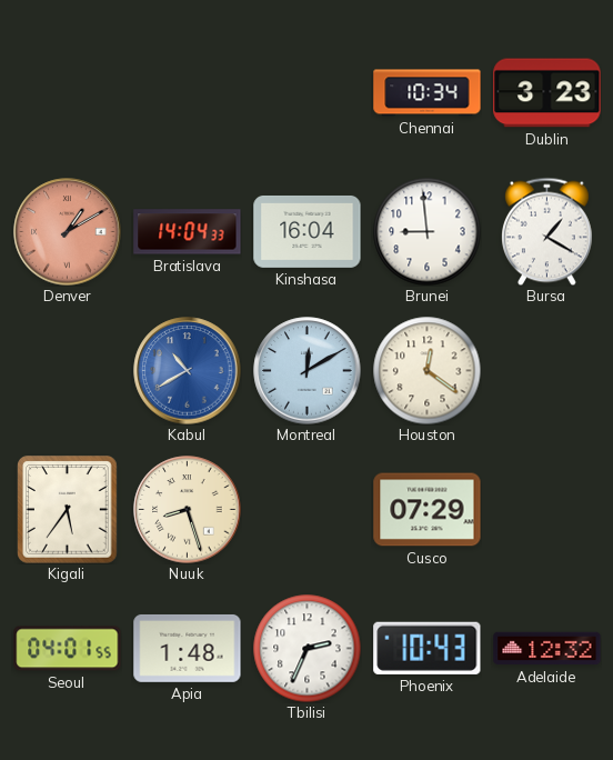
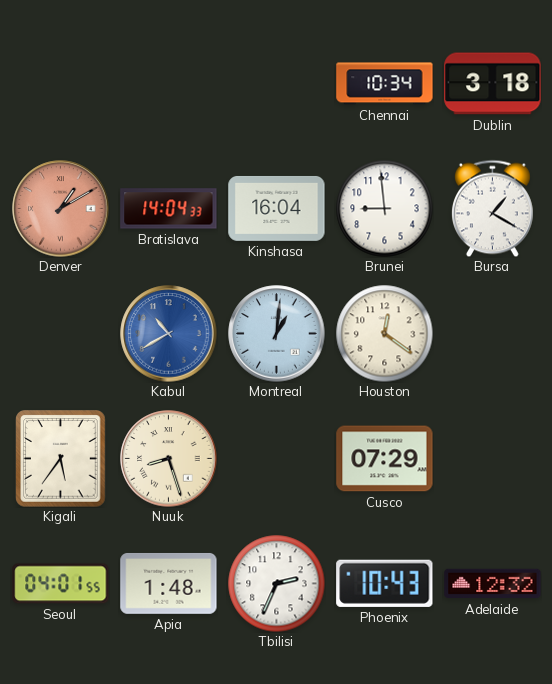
Dublin: 3:23 -> 3:18 (493, 84)
Montreal: 12:10 -> 1:01 (277, 334)
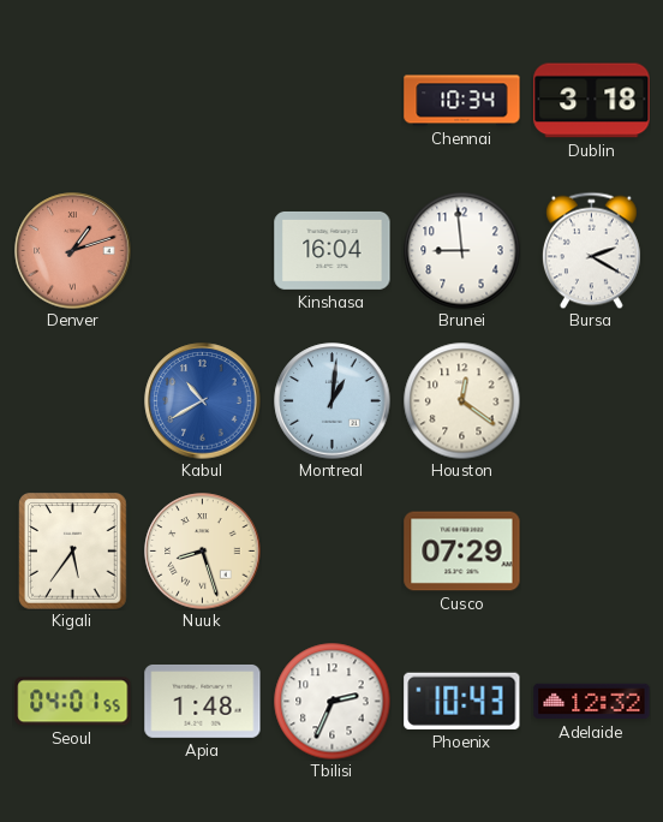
Denver: 1:10 -> 1:12 (73, 251)
Bratislava: 14:04 -> none (169, 209)
Bursa: 1:20 -> 2:20 (591, 250)
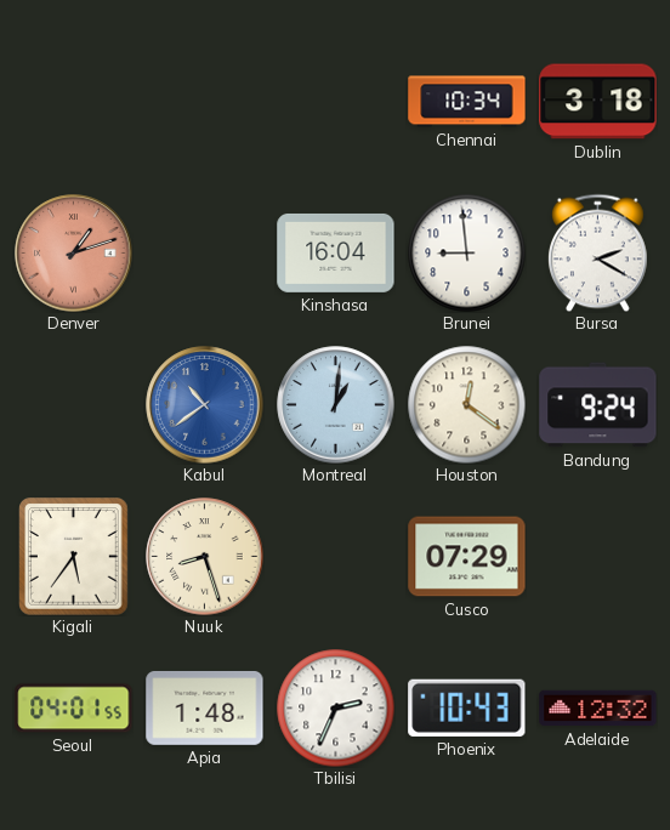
Kabul: 10:40 -> 10:39 (205, 405)
Bandung: none -> 9:24 (598, 405)
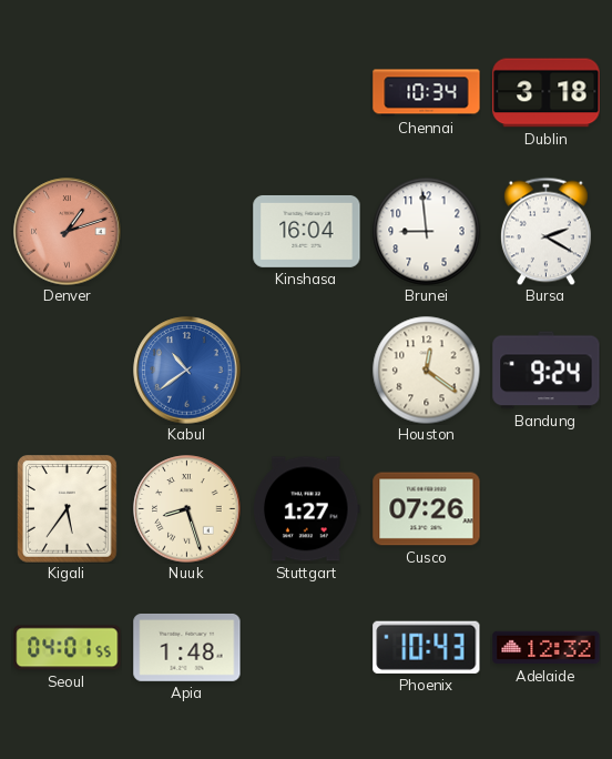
Montreal: 1:01 -> none (336, 405)
Stuttgart: none -> 1:27 (307, 509)
Cusco: 07:29 -> 07:26 (427, 509)
Tbilisi: 2:34 -> none (335, 707)
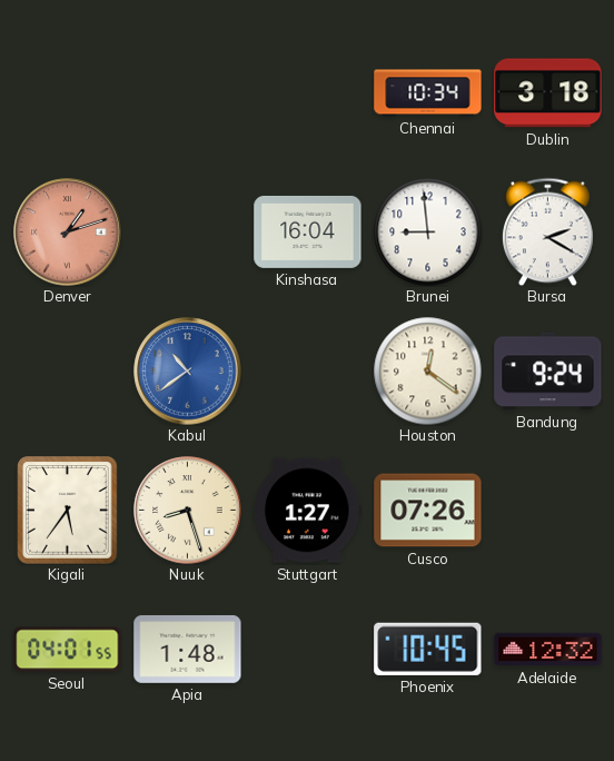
Phoenix: 10:43 -> 10:45 (428, 649)
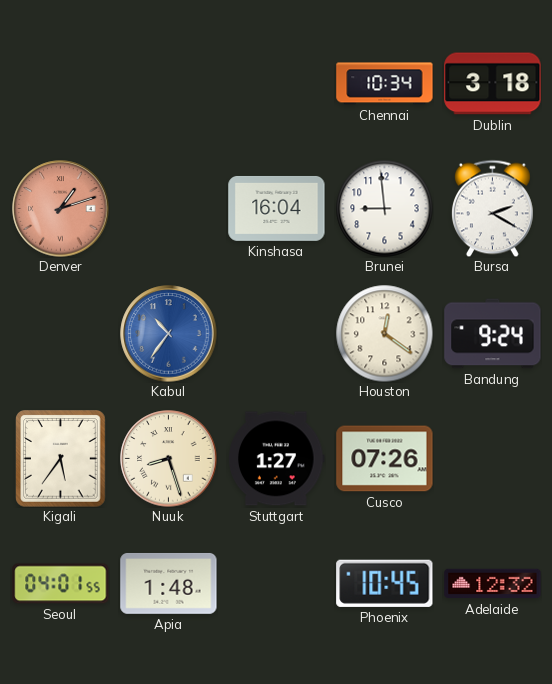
Kabul: 10:39 -> 10:36 (169, 334)
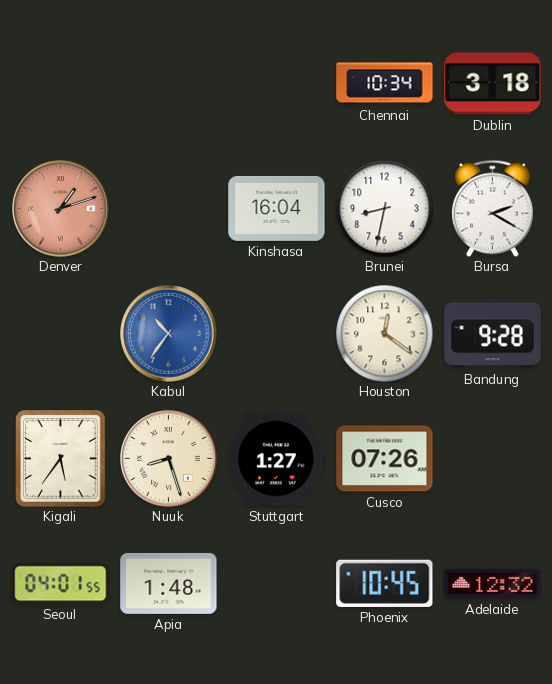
Brunei: 8:59 -> 8:32 (384, 208)
Bandung: 9:24 -> 9:28 (493, 334)
